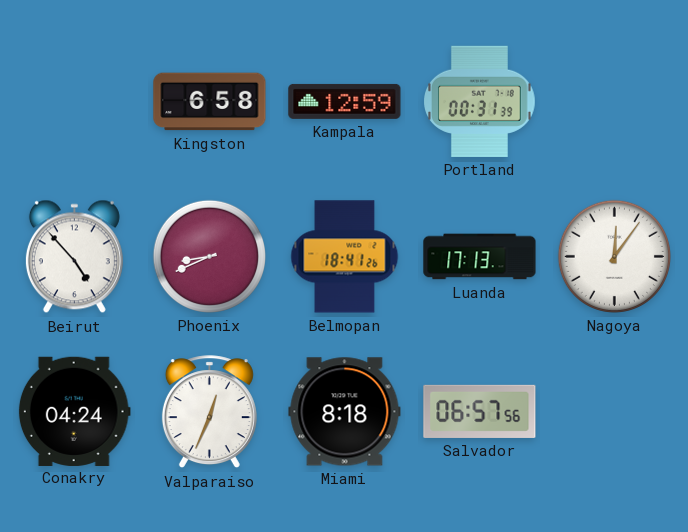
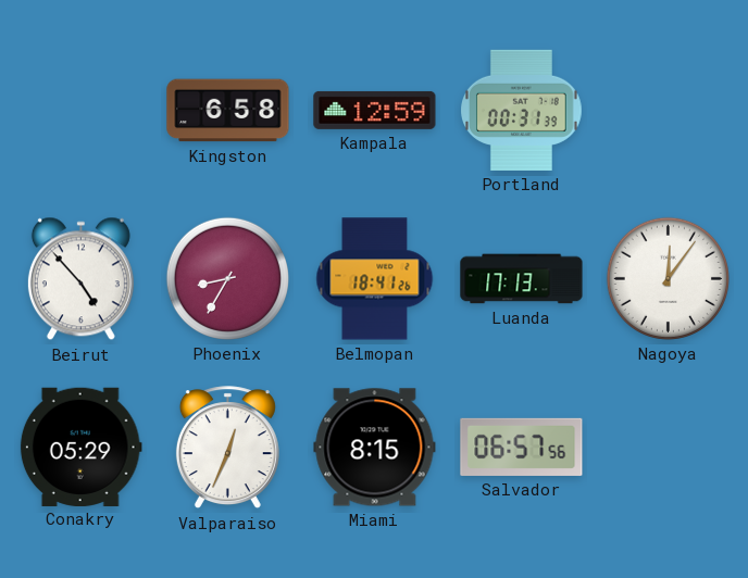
Phoenix: 8:41 -> 8:35 (227, 278)
Conakry: 04:24 -> 05:29 (80, 447)
Miami: 8:18 -> 8:15 (375, 448)
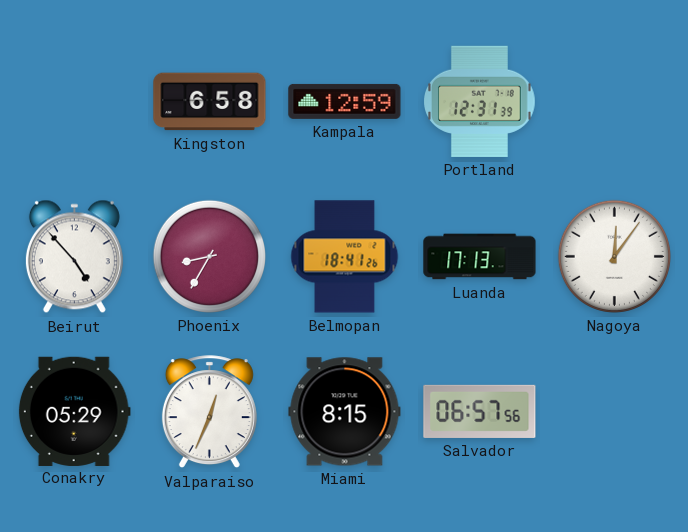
Portland: 00:31 -> 12:31 (480, 101)
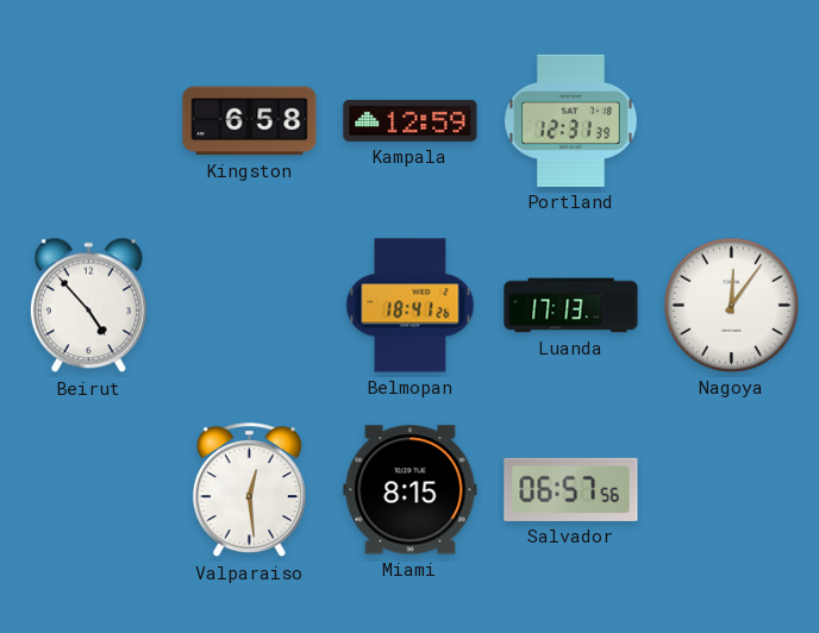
Phoenix: 8:35 -> none (209, 256)
Conakry: 05:29 -> none (74, 411)
Valparaiso: 12:34 -> 12:29 (249, 490)
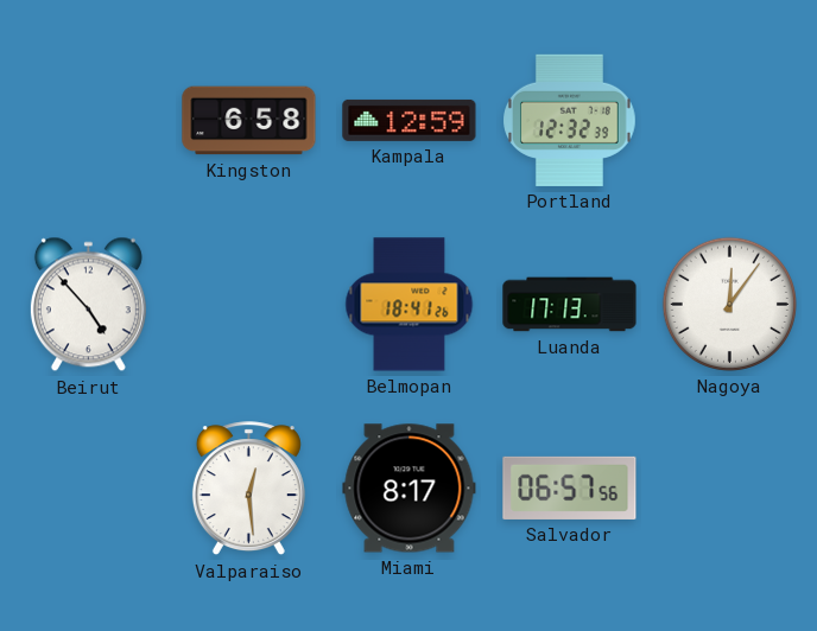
Portland: 12:31 -> 12:32 (570, 120)
Miami: 8:15 -> 8:17 (410, 489)
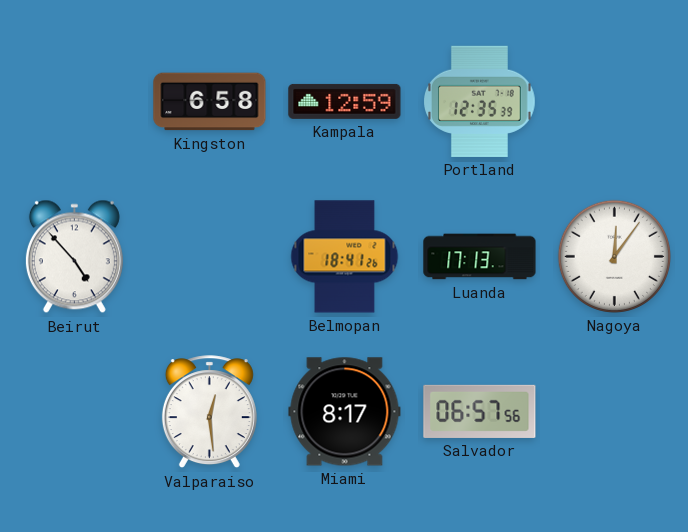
Portland: 12:32 -> 12:35 (480, 101)
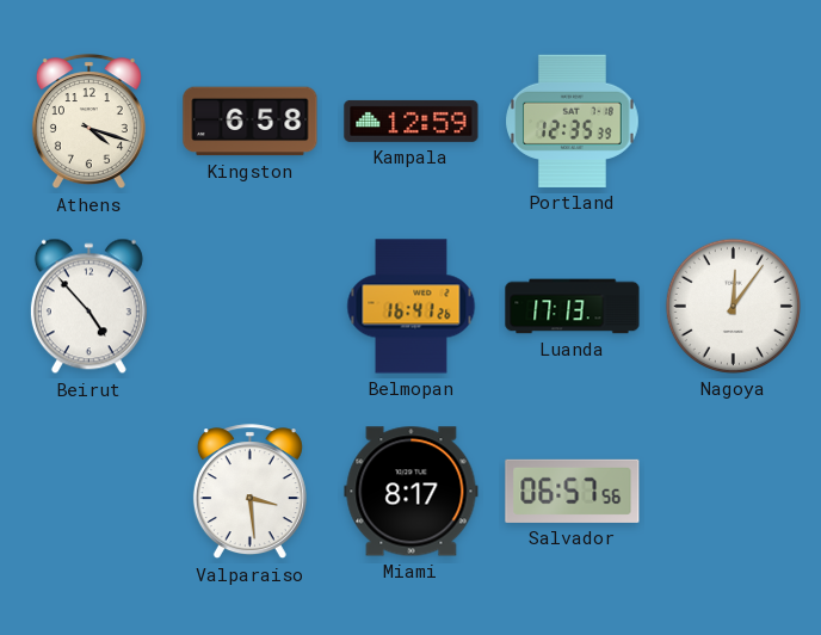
Athens: none -> 4:18 (88, 122)
Belmopan: 18:41 -> 16:41 (412, 307)
Valparaiso: 12:29 -> 3:29 (249, 492)
